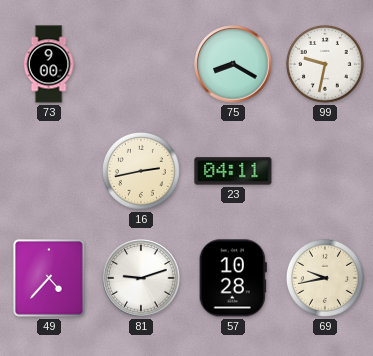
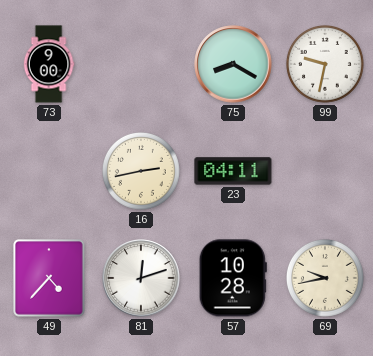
81: 9:12 -> 12:12 (141, 278)
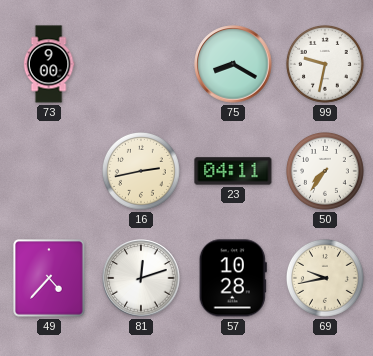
50: none -> 7:36 (325, 171)
